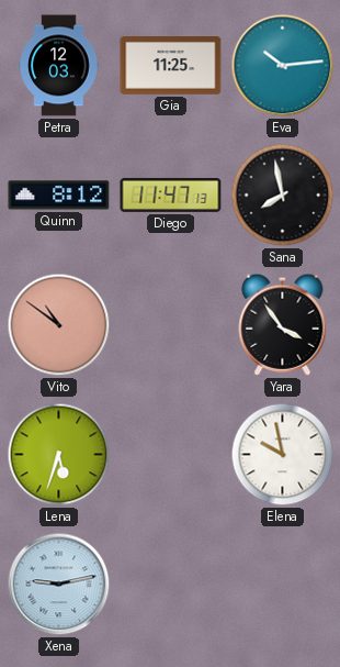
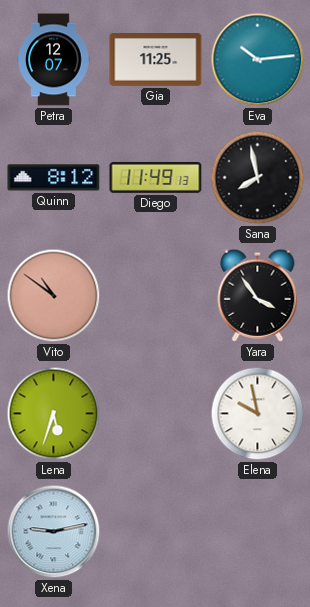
Petra: 12:03 -> 12:07 (54, 60)
Diego: 11:47 -> 11:49 (156, 177)
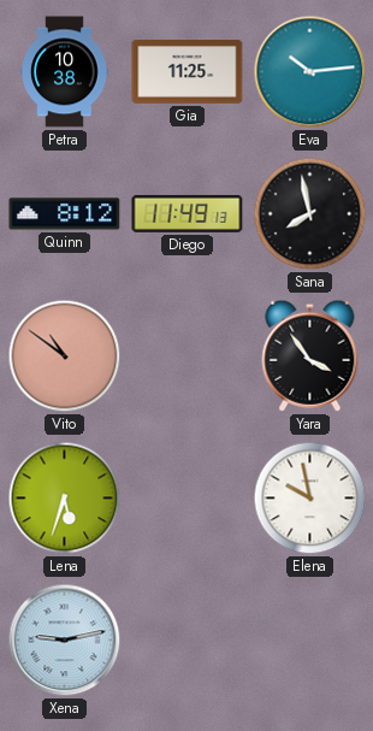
Petra: 12:07 -> 10:38 (65, 72)
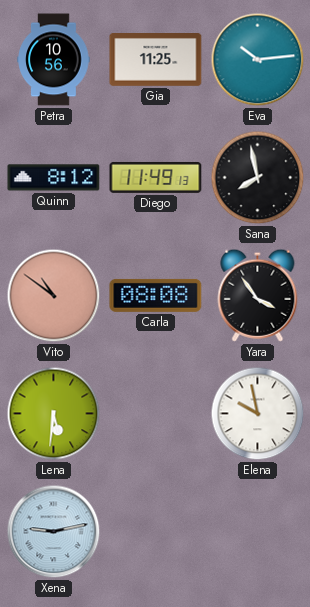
Petra: 10:38 -> 10:56 (54, 60)
Carla: none -> 08:08 (156, 295)
Lena: 5:33 -> 5:31 (54, 414)
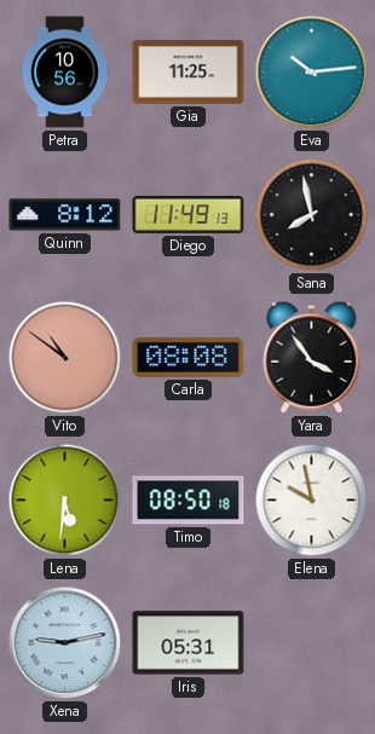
Timo: none -> 08:50 (189, 501)
Iris: none -> 05:31 (189, 643)
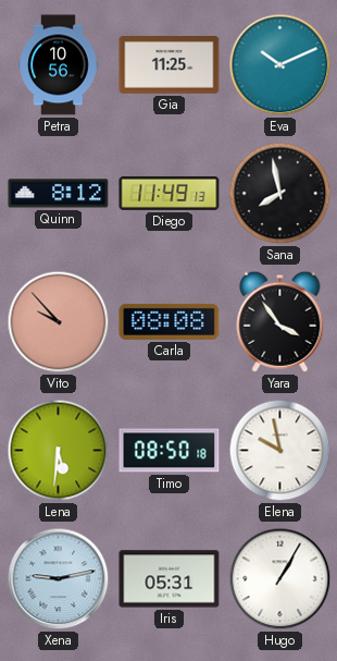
Eva: 10:14 -> 10:11 (280, 65)
Vito: 10:51 -> 9:53 (59, 322)
Hugo: none -> 1:05 (280, 579)
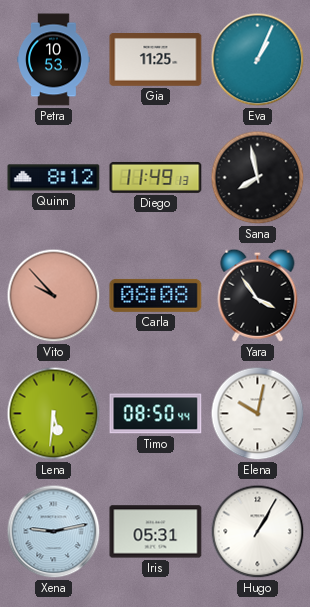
Petra: 10:56 -> 10:53 (54, 60)
Eva: 10:11 -> 1:04 (258, 60)
Timo: 08:50:18 -> 08:50:44 (156, 414)
Elena: 9:58 -> 10:02 (258, 414)
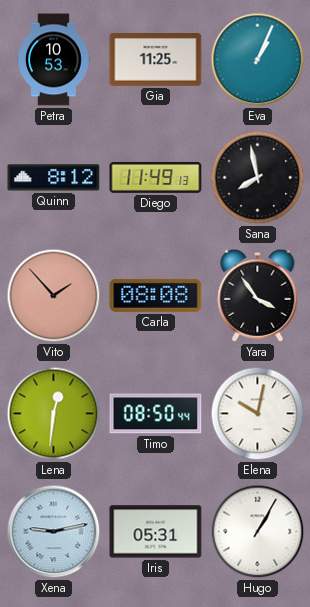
Vito: 9:53 -> 1:53 (54, 296)
Lena: 5:31 -> 12:31 (54, 414)
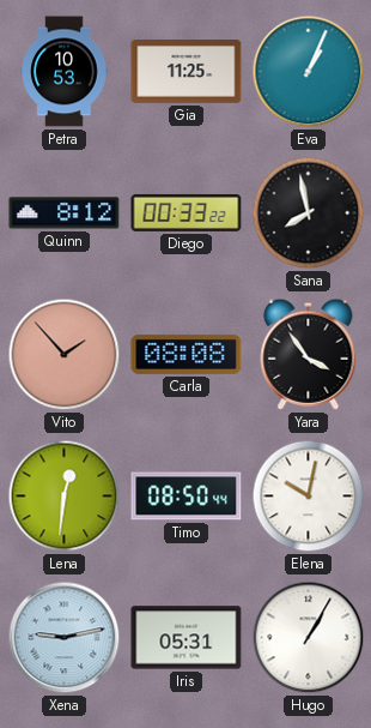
Diego: 11:49 -> 00:33 (187, 212)
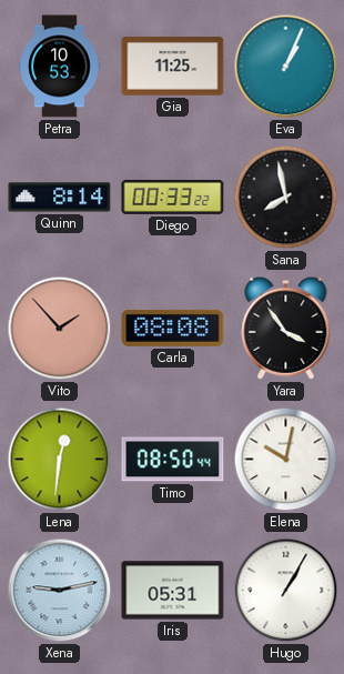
Quinn: 8:12 -> 8:14 (60, 198)
